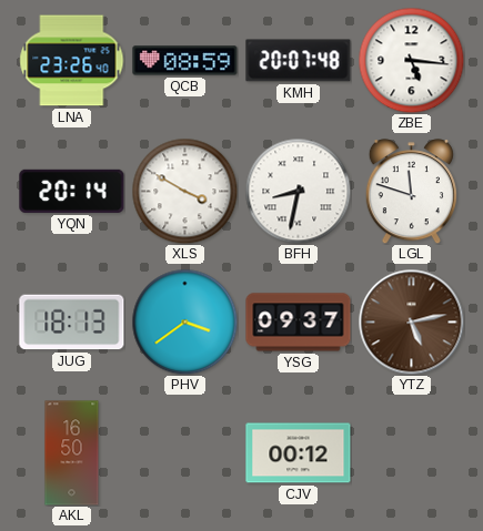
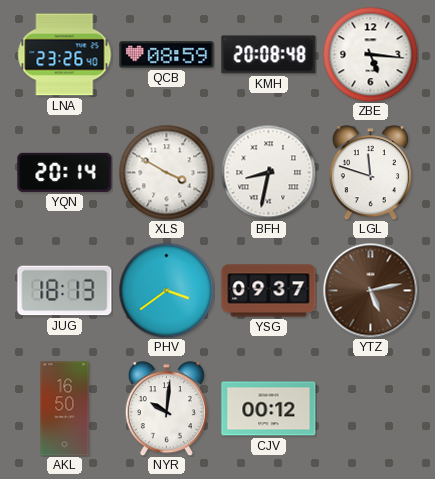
KMH: 20:07 -> 20:08 (269, 55)
NYR: none -> 10:01 (166, 409)
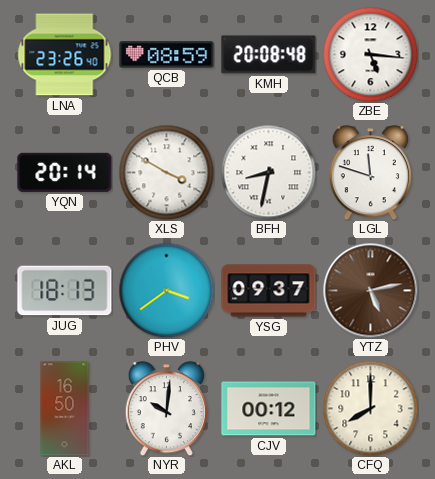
CFQ: none -> 8:00 (370, 408)
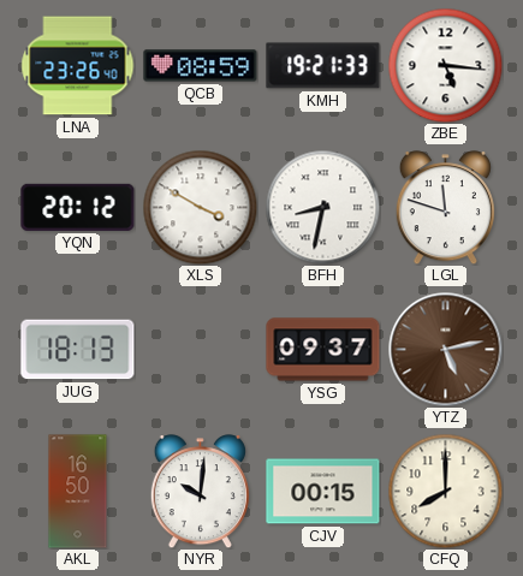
KMH: 20:08 -> 19:21 (323, 66)
YQN: 20:14 -> 20:12 (78, 207)
PHV: 3:39 -> none (166, 290)
CJV: 00:12 -> 00:15 (323, 492)
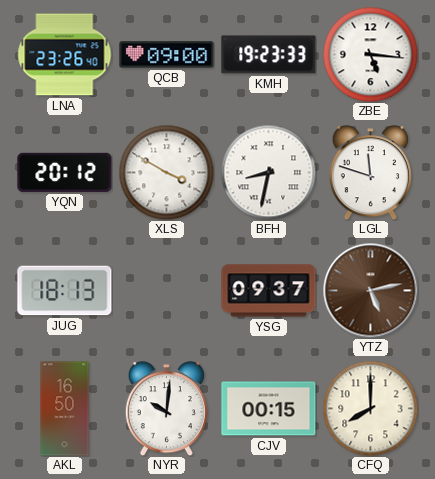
QCB: 08:59 -> 09:00 (167, 55)
KMH: 19:21 -> 19:23 (269, 55)
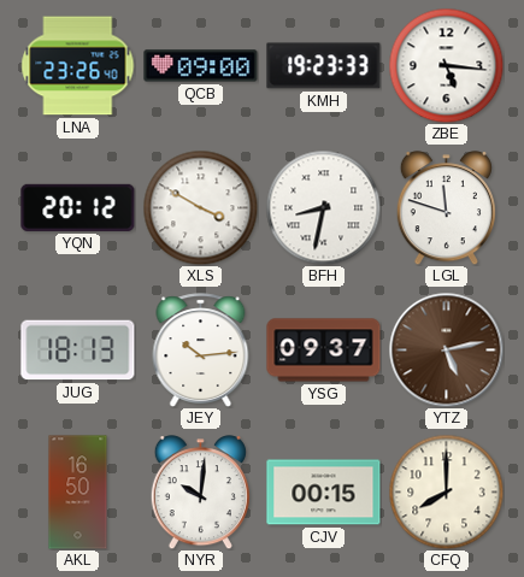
JEY: none -> 10:14 (201, 351)
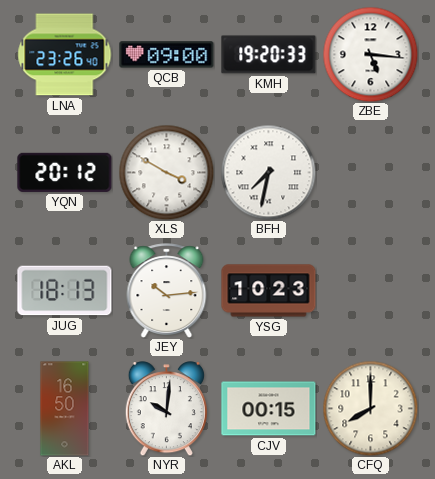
KMH: 19:23 -> 19:20 (269, 55)
BFH: 8:32 -> 7:32 (268, 172)
LGL: 11:48 -> none (446, 208)
YSG: 09:37 -> 10:23 (269, 291)
YTZ: 5:13 -> none (446, 349)
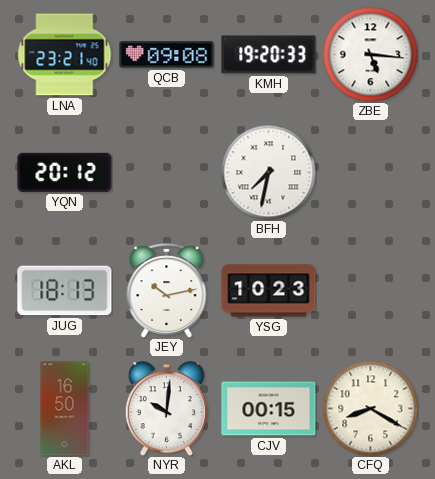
LNA: 23:26 -> 23:21 (65, 55)
QCB: 09:00 -> 09:08 (167, 55)
XLS: 3:50 -> none (166, 172)
JEY: 10:14 -> 10:13 (167, 291)
CFQ: 8:00 -> 8:20 (370, 408)
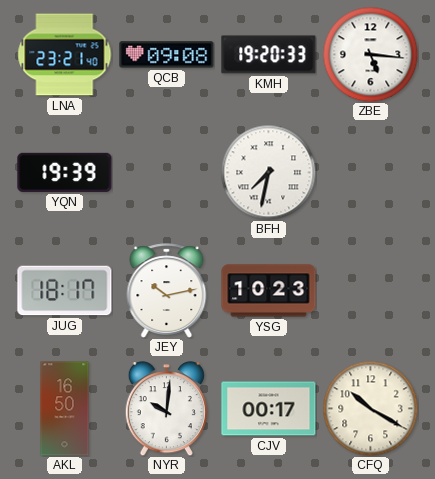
YQN: 20:12 -> 19:39 (65, 172)
JUG: 18:13 -> 18:17 (65, 291)
CJV: 00:15 -> 00:17 (269, 409)
CFQ: 8:20 -> 10:20 (370, 408)
